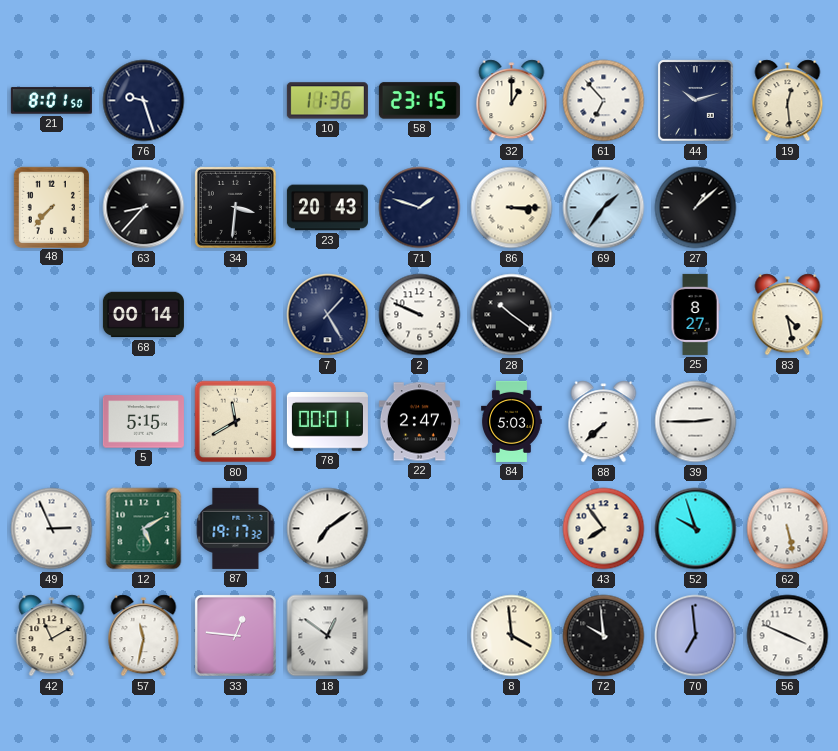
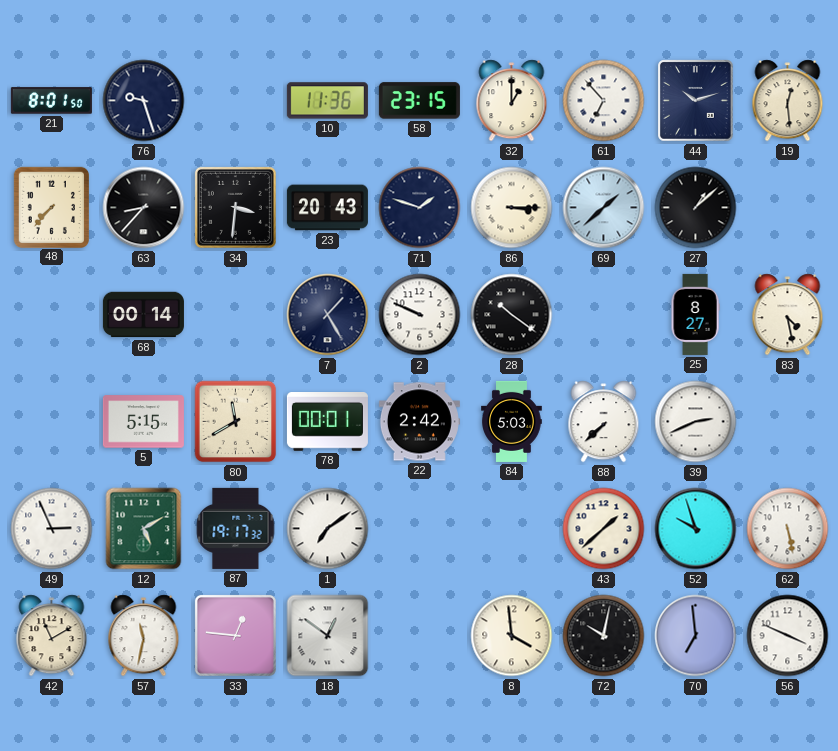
69: 1:36 -> 1:38 (604, 208)
22: 2:47 -> 2:42 (419, 422)
39: 2:45 -> 2:41 (696, 422)
43: 7:54 -> 1:38 (604, 529)
72: 9:59 -> 10:02 (604, 636)
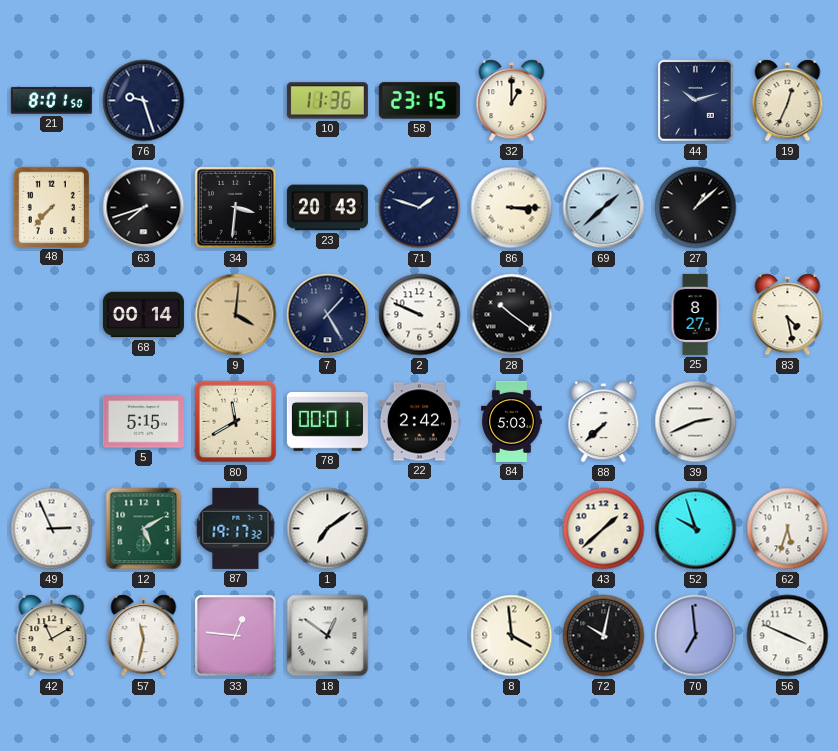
61: 6:53 -> none (604, 101)
19: 12:29 -> 12:34 (788, 101)
63: 8:37 -> 7:42 (144, 208)
9: none -> 4:01 (236, 315)
62: 5:28 -> 5:33 (788, 529)
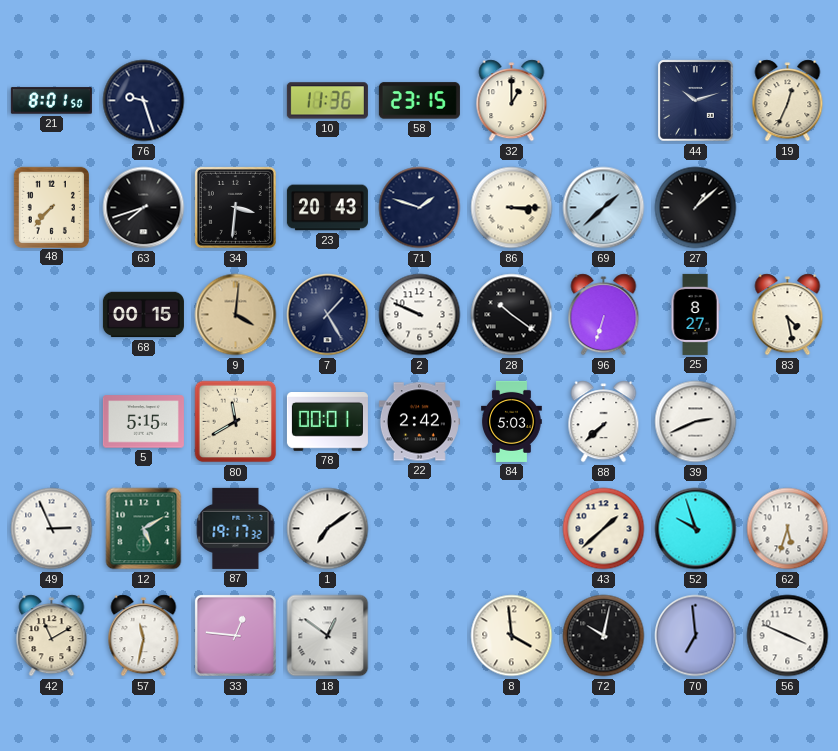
68: 00:14 -> 00:15 (143, 315)
96: none -> 6:33 (604, 315)
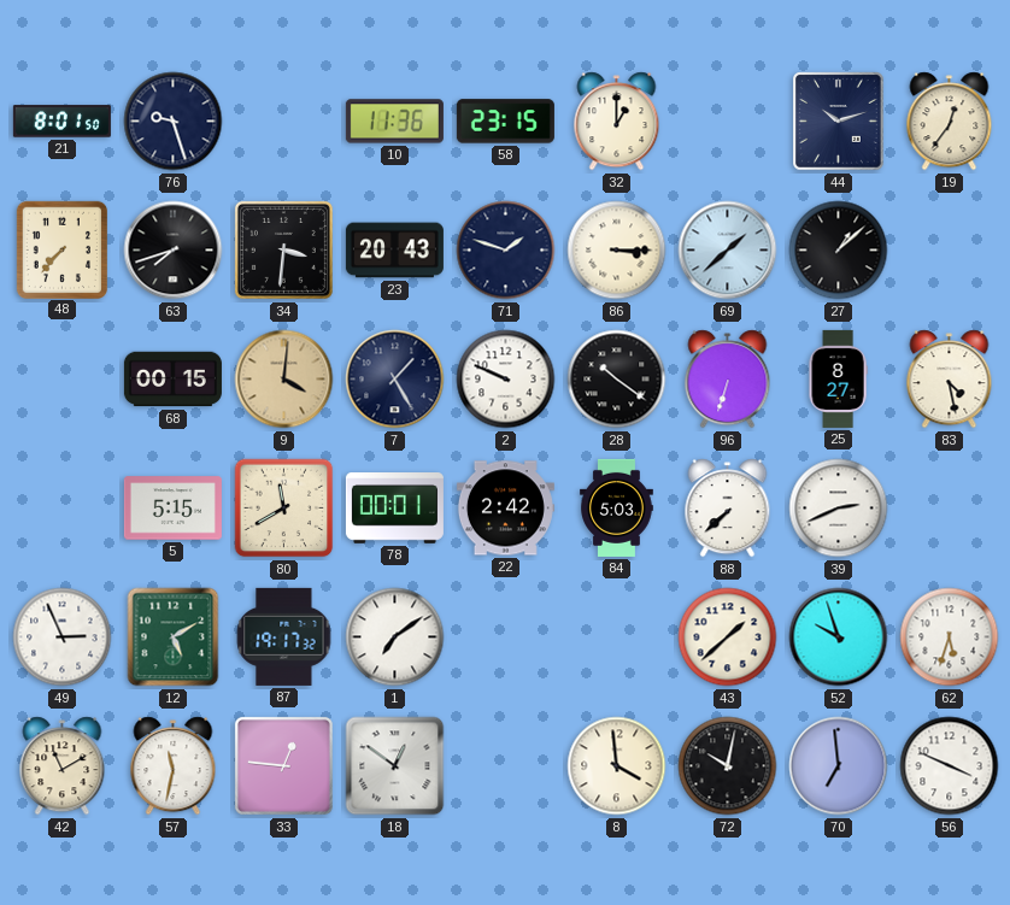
19: 12:34 -> 12:36 (950, 122)
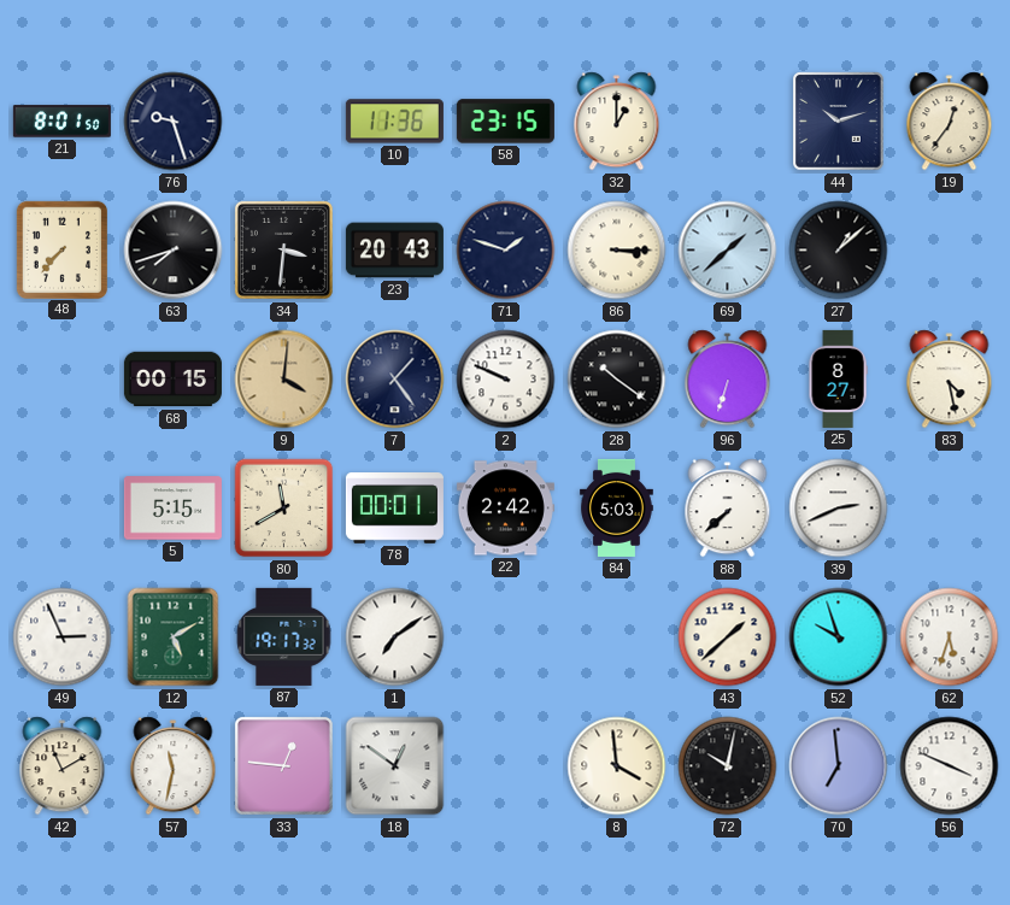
7: 1:25 -> 1:24 (395, 380)
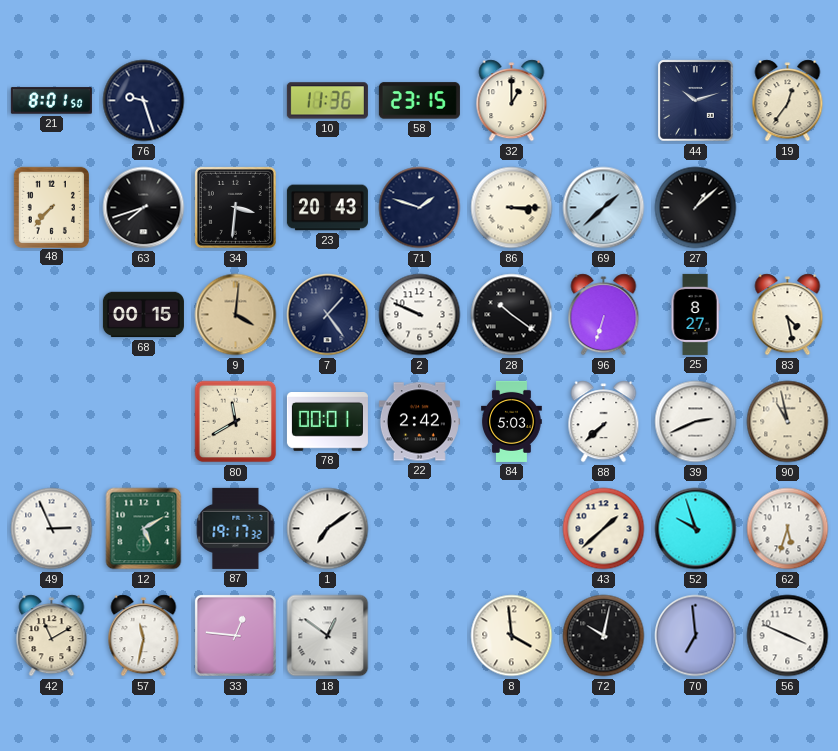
5: 5:15 -> none (172, 509)
90: none -> 10:58 (788, 422)
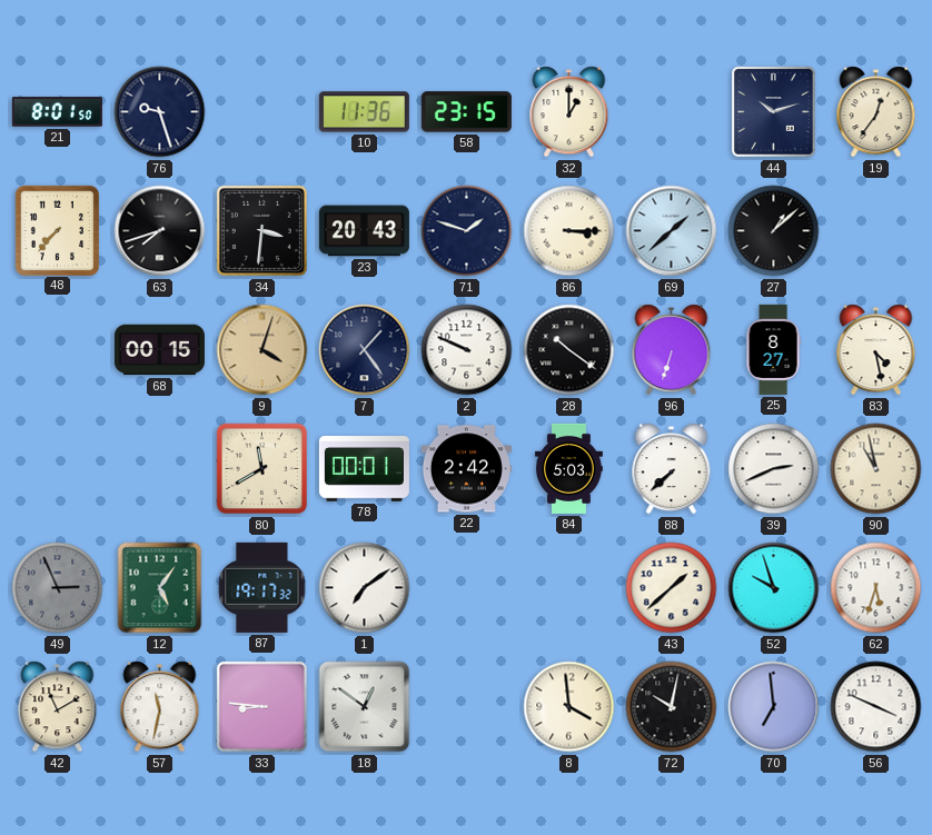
9: 4:01 -> 4:03 (262, 350)
49 dial: white -> grey (58, 588)
12: 5:10 -> 5:06 (160, 588)
33: 12:46 -> 8:46 (261, 706)
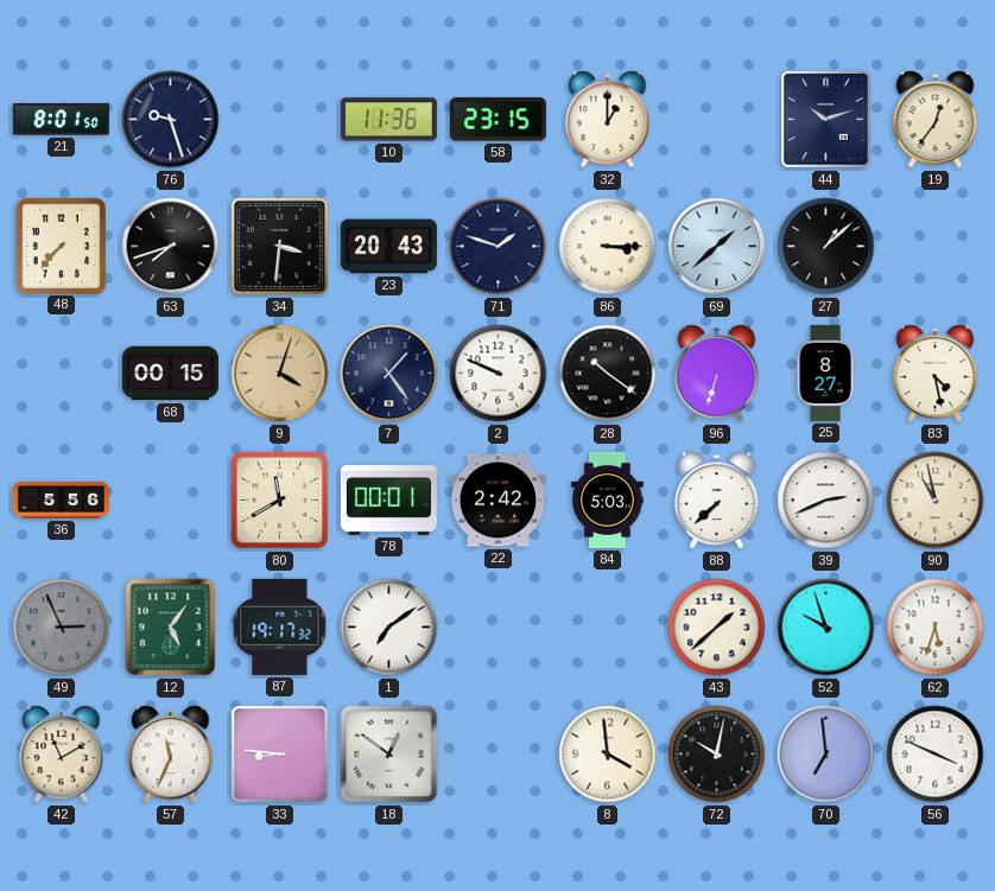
36: none -> 5:56 (61, 499)
57: 11:32 -> 11:34 (171, 755)
